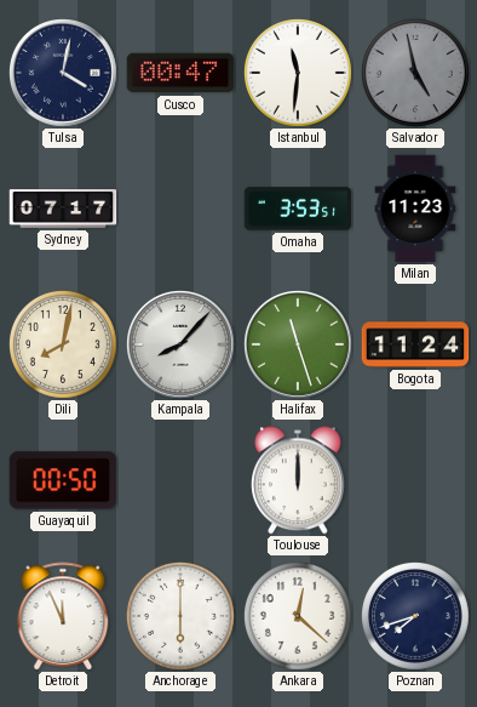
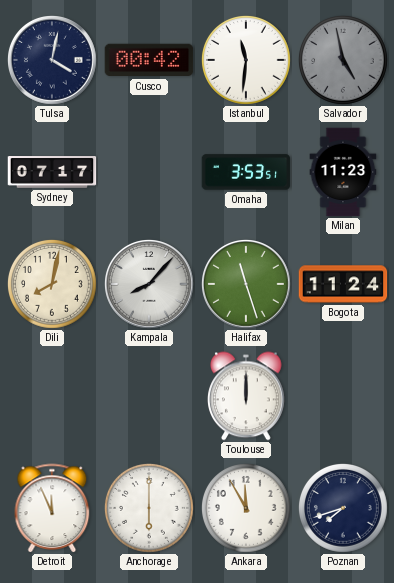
Cusco: 00:47 -> 00:42 (149, 60)
Guayaquil: 00:50 -> none (63, 480)
Ankara: 12:22 -> 11:55 (247, 509)
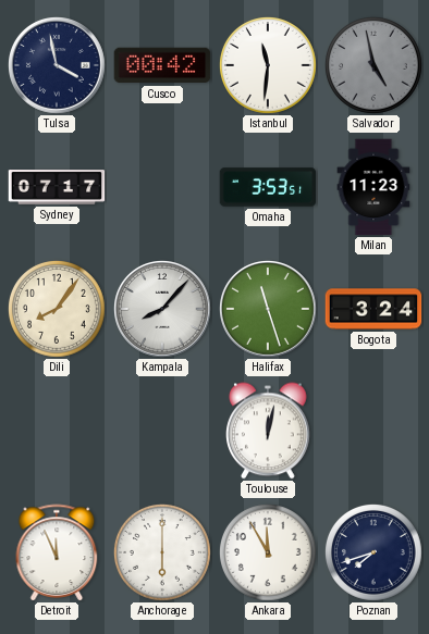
Tulsa: 4:02 -> 3:58 (58, 66)
Dili: 8:02 -> 8:06 (58, 310)
Bogota: 11:24 -> 3:24 (373, 309)
Toulouse: 12:00 -> 12:02 (269, 431)
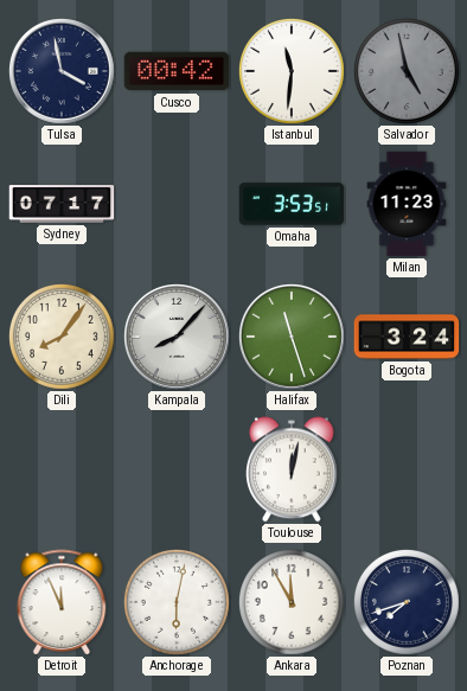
Anchorage: 6:00 -> 6:02 (178, 603)
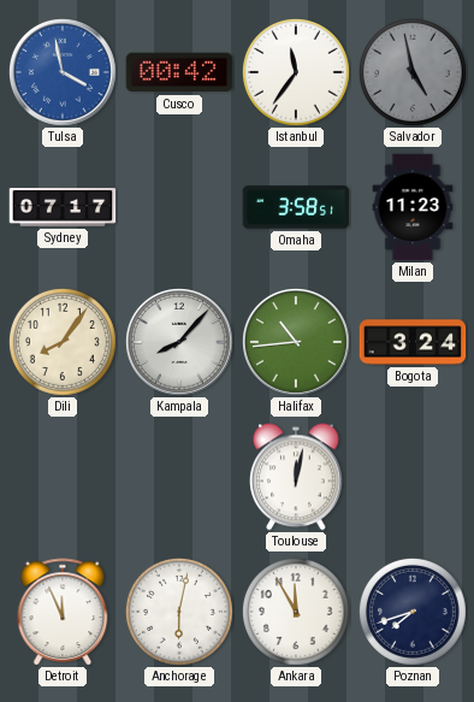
Tulsa dial: navy -> blue (64, 73)
Istanbul: 11:31 -> 11:36 (297, 73)
Omaha: 3:53 -> 3:58 (296, 207)
Halifax: 11:27 -> 10:44 (297, 343)
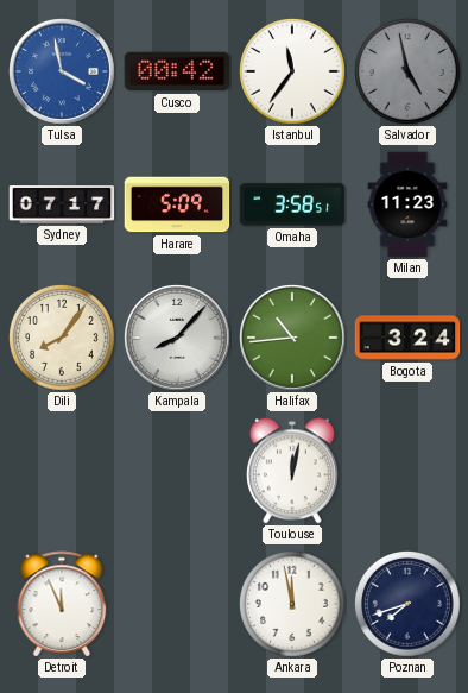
Harare: none -> 5:09 (177, 204)
Anchorage: 6:02 -> none (180, 613)
Ankara: 11:55 -> 11:58 (293, 605)
